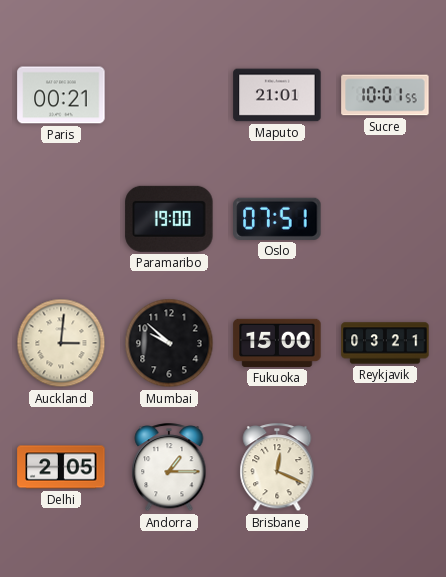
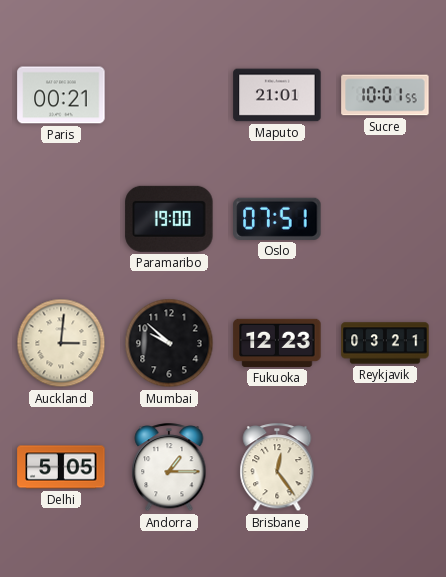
Fukuoka: 15:00 -> 12:23 (277, 343)
Delhi: 2:05 -> 5:05 (61, 467)
Brisbane: 12:19 -> 12:24 (277, 468)
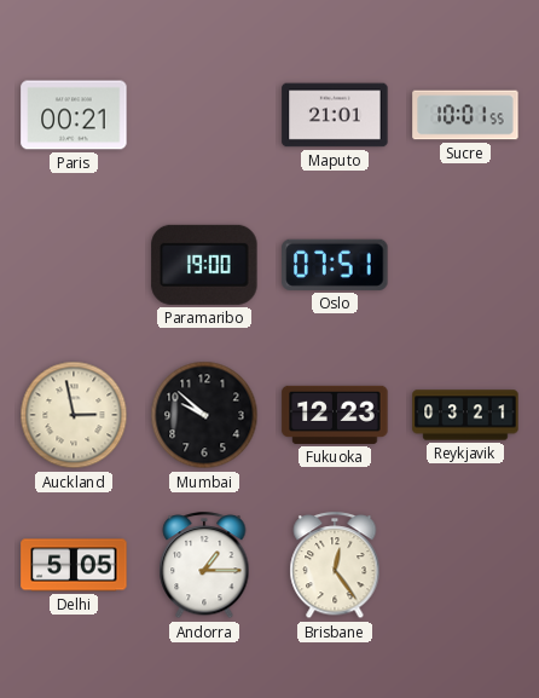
Auckland: 3:01 -> 2:58 (74, 415)
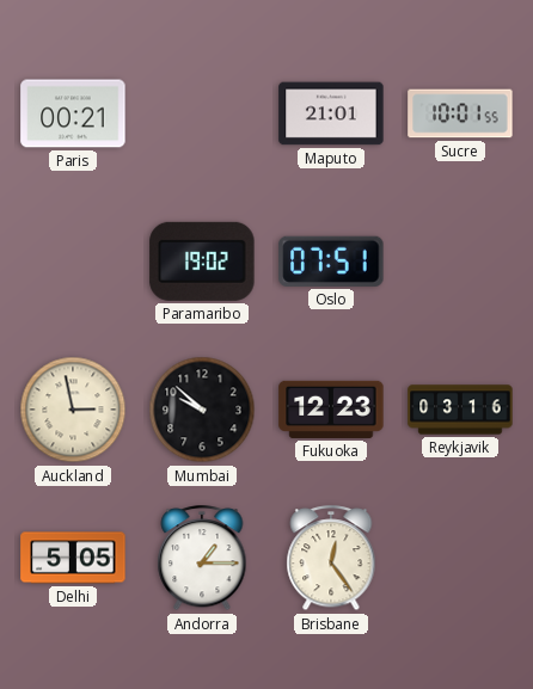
Paramaribo: 19:00 -> 19:02 (202, 262)
Reykjavik: 03:21 -> 03:16 (460, 410)
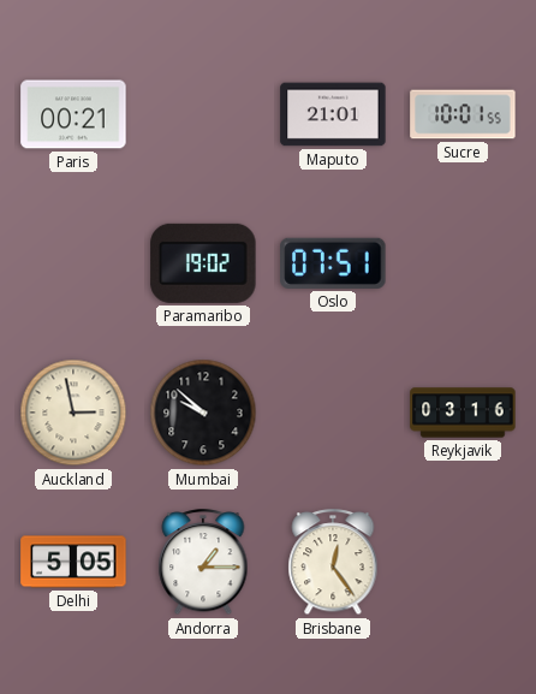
Fukuoka: 12:23 -> none (331, 410)
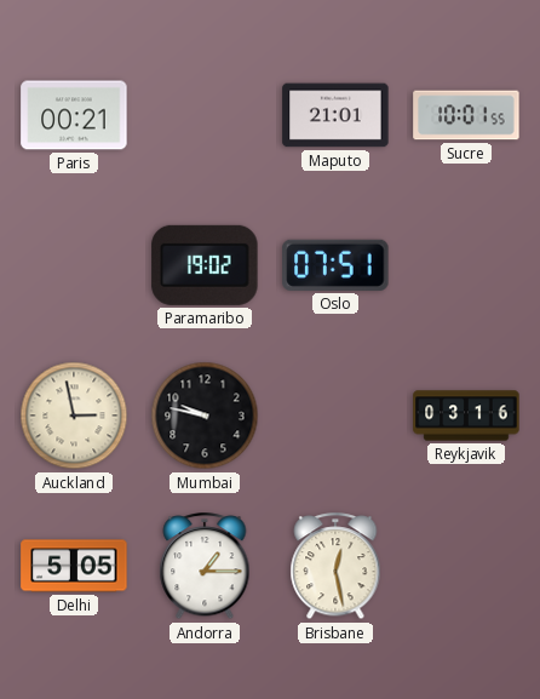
Mumbai: 9:52 -> 9:47 (205, 416)
Brisbane: 12:24 -> 12:28 (335, 567)
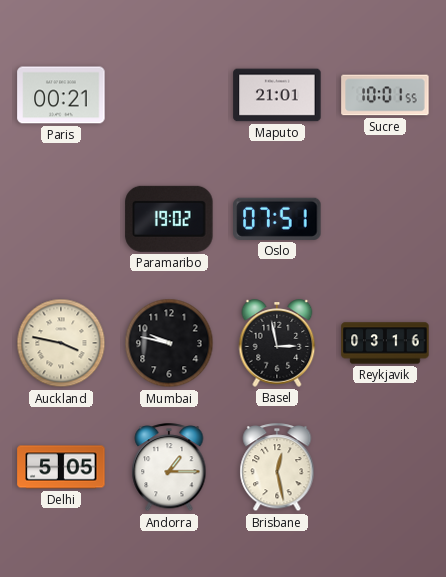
Auckland: 2:58 -> 3:47 (61, 343)
Basel: none -> 2:58 (277, 343)
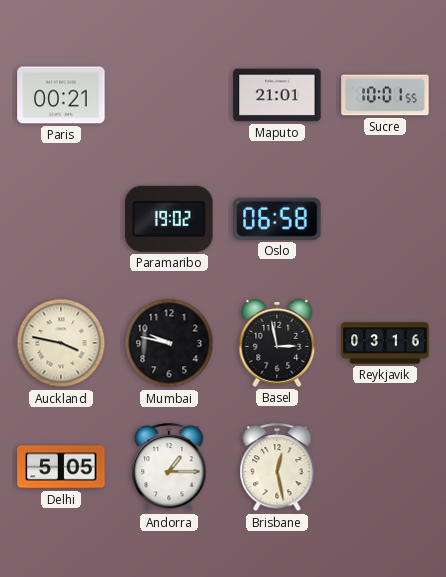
Oslo: 07:51 -> 06:58 (277, 219)
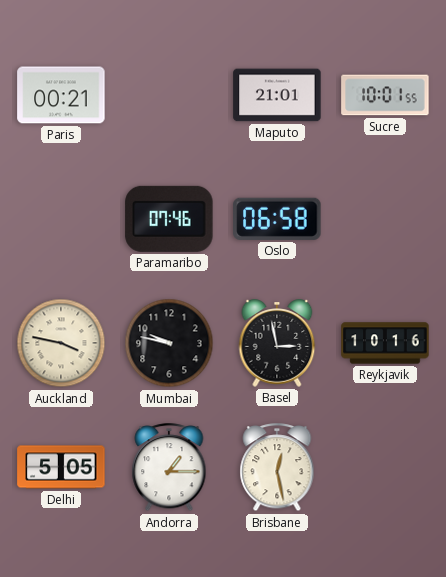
Paramaribo: 19:02 -> 07:46 (169, 219)
Reykjavik: 03:16 -> 10:16 (385, 343)
